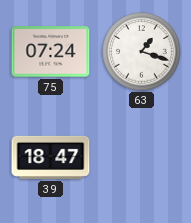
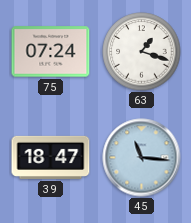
45: none -> 11:16 (142, 158)
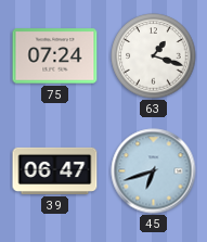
39: 18:47 -> 06:47 (55, 170)
45: 11:16 -> 6:42 (154, 171)
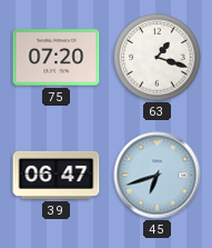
75: 07:24 -> 07:20 (57, 58)
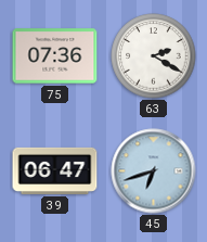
75: 07:20 -> 07:36 (55, 56)
63: 1:18 -> 2:20 (154, 56)
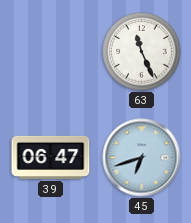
75: 07:36 -> none (55, 56)
63: 2:20 -> 11:26 (142, 52)
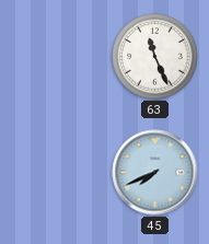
39: 06:47 -> none (51, 157)
45: 6:42 -> 7:41 (155, 173)
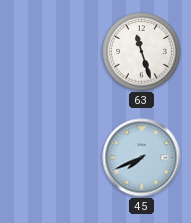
63: 11:26 -> 11:27 (142, 52)
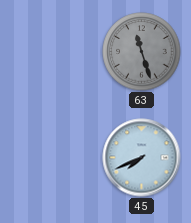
63 dial: white -> grey (142, 52)
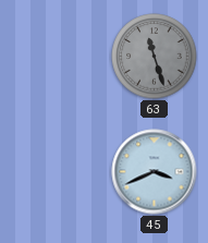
45: 7:41 -> 3:41 (155, 172)
